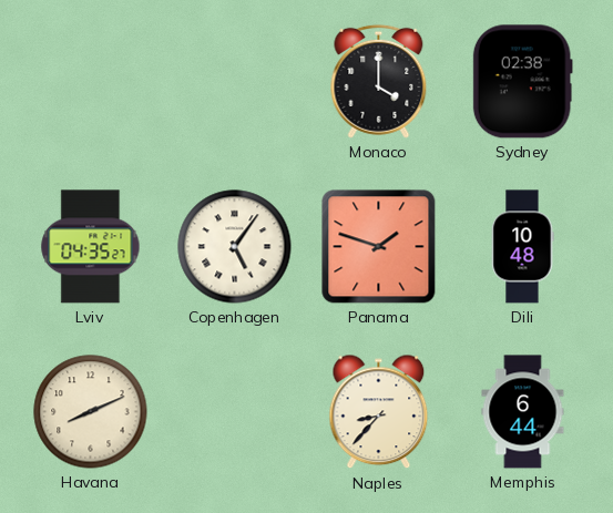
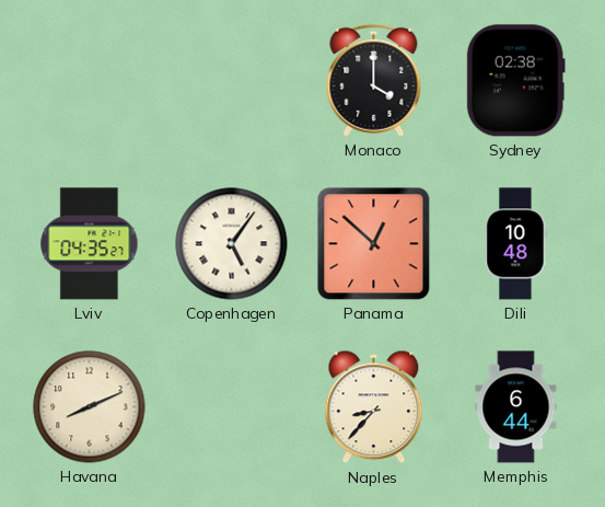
Panama: 1:48 -> 12:52 (374, 244)
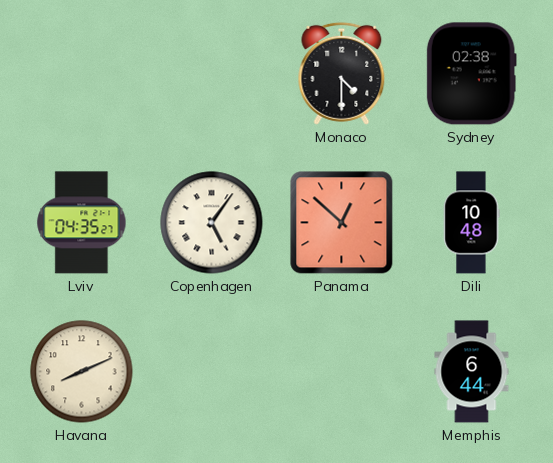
Monaco: 4:00 -> 4:30 (342, 73)
Naples: 8:37 -> none (374, 407)
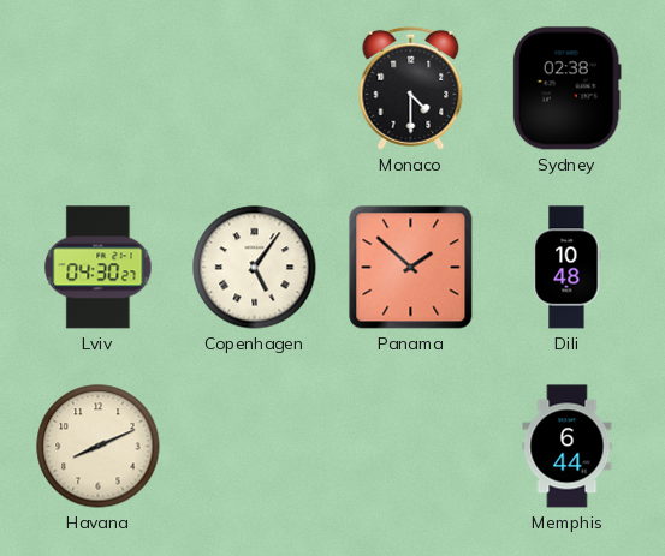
Lviv: 04:35 -> 04:30 (99, 268)
Panama: 12:52 -> 1:52 (411, 268)
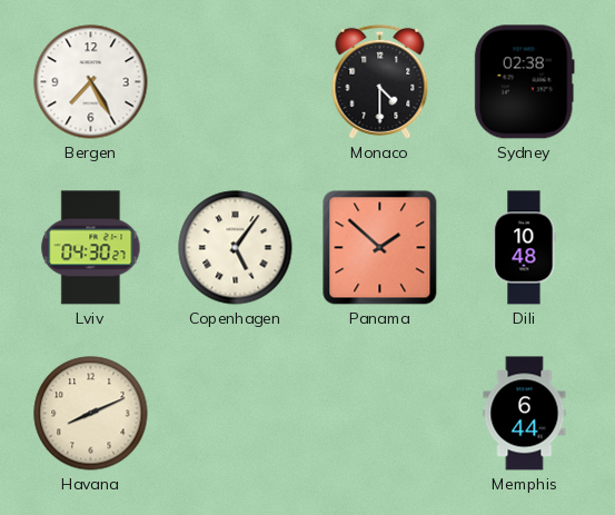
Bergen: none -> 7:25 (91, 82)
